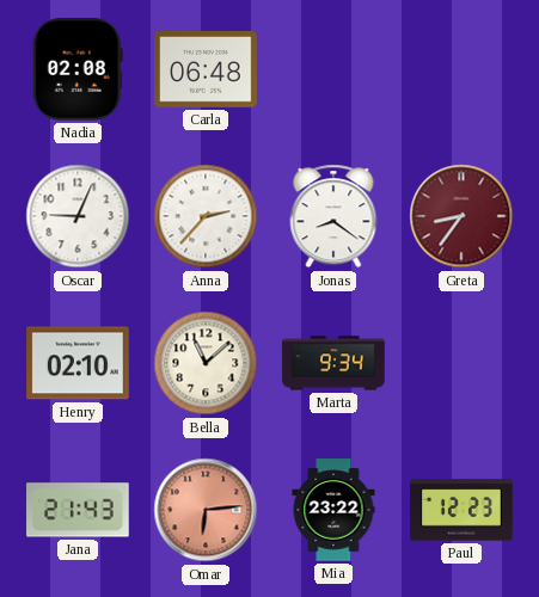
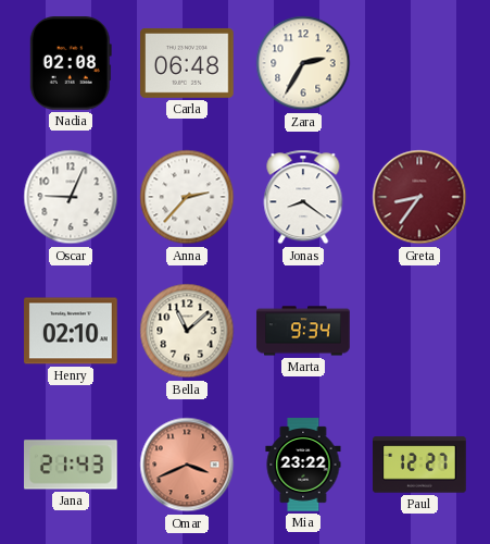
Zara: none -> 2:35 (303, 63)
Omar: 6:14 -> 3:41 (187, 465)
Paul: 12:23 -> 12:27 (419, 465)
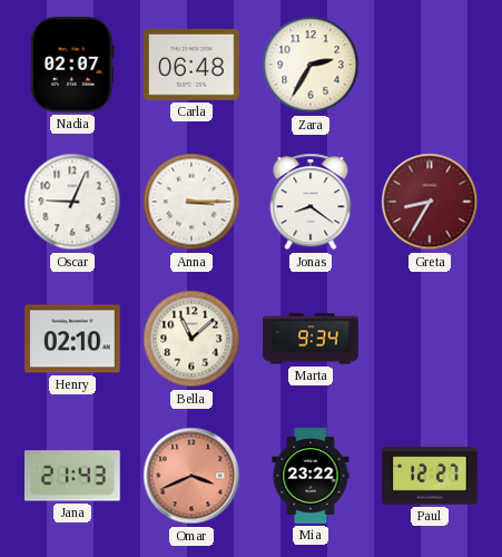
Nadia: 02:08 -> 02:07 (72, 66)
Anna: 2:37 -> 3:15 (191, 202)
Greta: 8:36 -> 8:35 (430, 202)
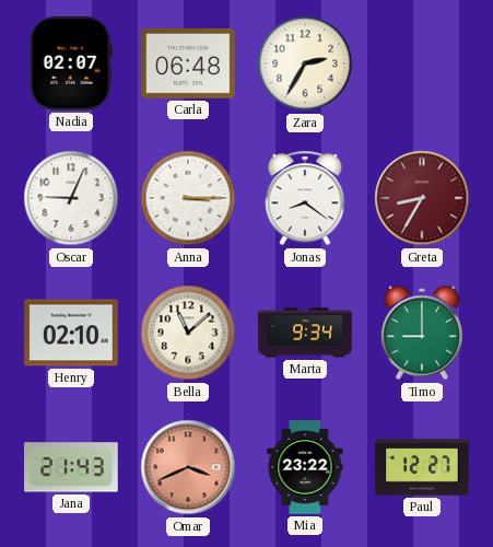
Timo: none -> 9:00 (422, 333)
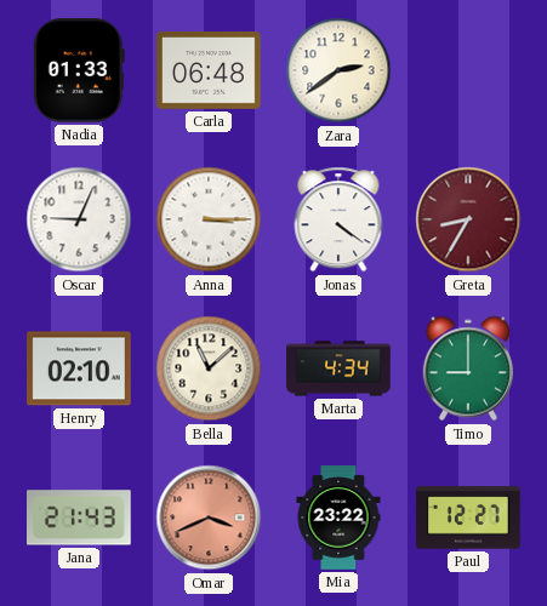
Nadia: 02:07 -> 01:33 (79, 72)
Zara: 2:35 -> 2:39 (338, 70)
Jonas: 8:21 -> 4:21 (338, 219)
Marta: 9:34 -> 4:34 (338, 368)
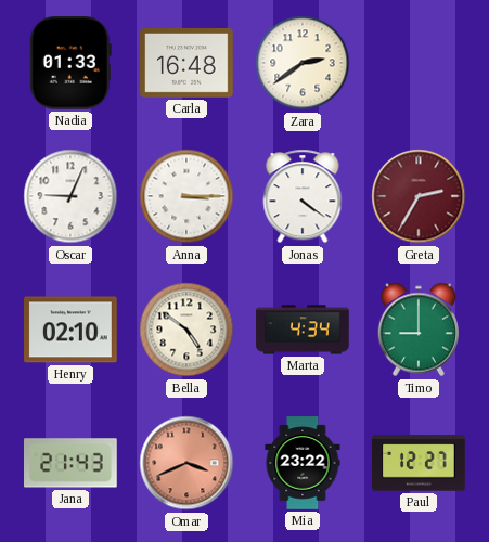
Carla: 06:48 -> 16:48 (186, 63)
Greta: 8:35 -> 2:35 (419, 196)
Bella: 11:08 -> 4:51 (186, 330)
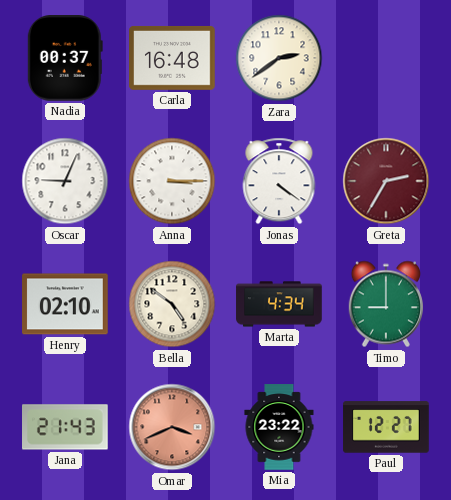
Nadia: 01:33 -> 00:37 (65, 59)
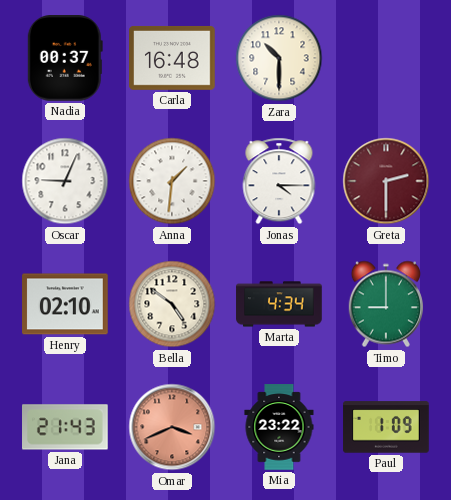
Zara: 2:39 -> 10:30 (279, 58)
Anna: 3:15 -> 1:31 (172, 181)
Jonas: 4:21 -> 4:15 (279, 181)
Greta: 2:35 -> 2:30 (386, 181)
Paul: 12:27 -> 1:09 (386, 427)
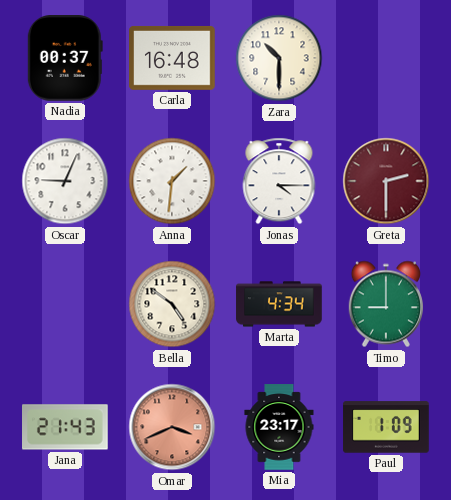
Henry: 02:10 -> none (65, 304)
Mia: 23:22 -> 23:17 (279, 427)
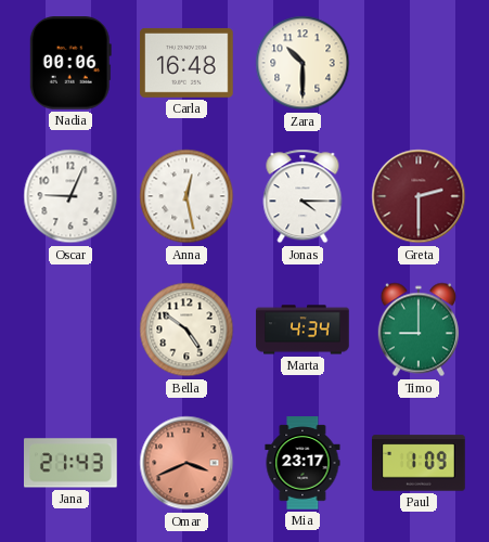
Nadia: 00:37 -> 00:06 (70, 64)
Anna: 1:31 -> 12:28 (186, 196)
